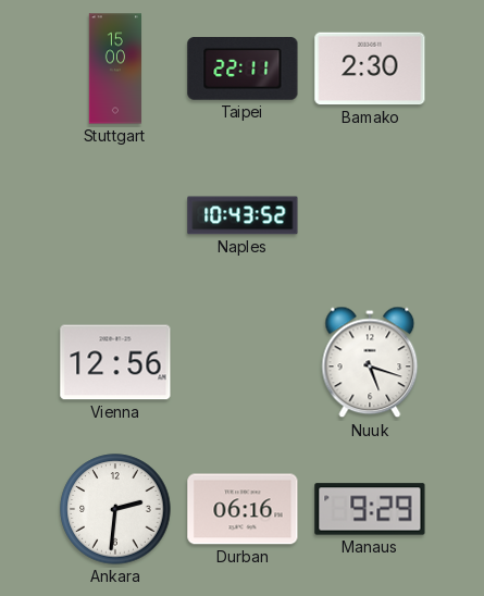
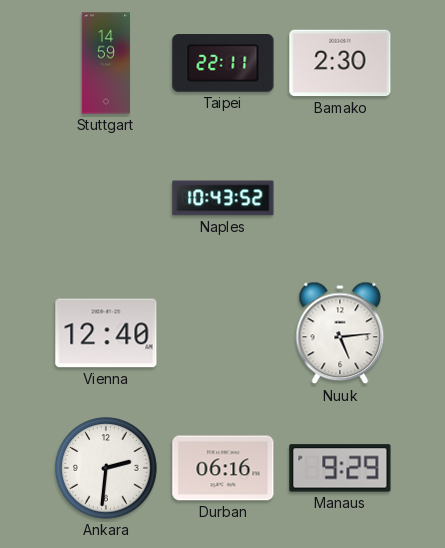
Stuttgart: 15:00 -> 14:59 (105, 63)
Vienna: 12:56 -> 12:40 (106, 333)
Nuuk: 5:18 -> 5:14 (340, 333)
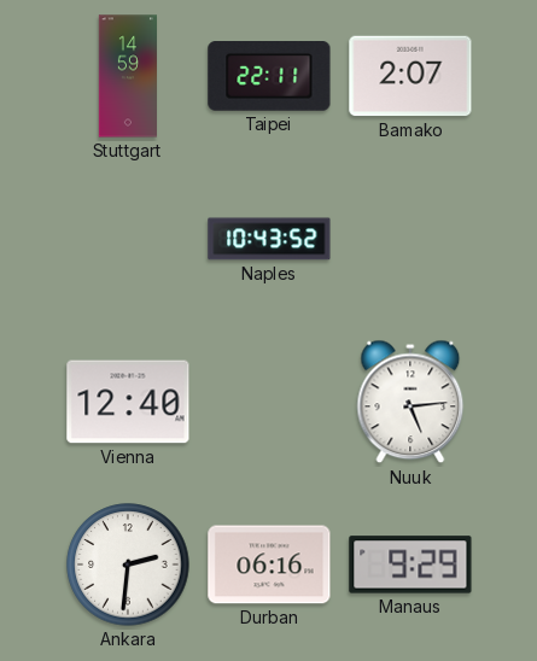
Bamako: 2:30 -> 2:07 (410, 76)
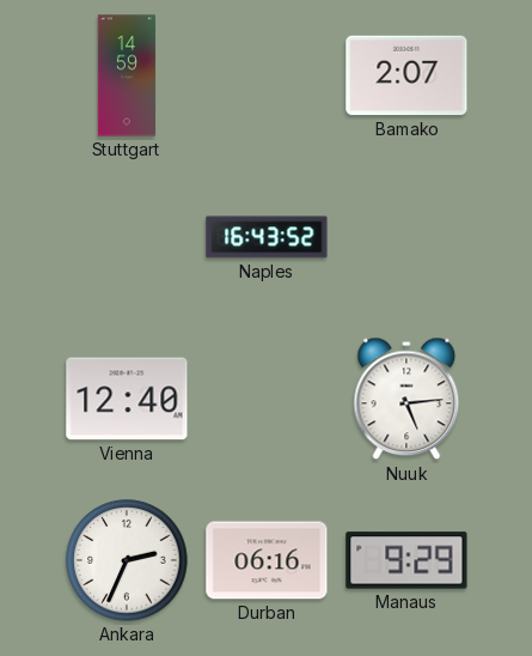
Taipei: 22:11 -> none (269, 77)
Naples: 10:43 -> 16:43 (267, 237)
Ankara: 2:31 -> 2:34 (127, 560)
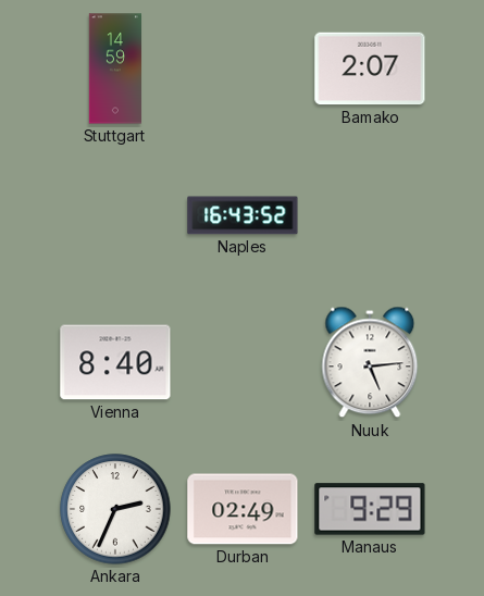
Vienna: 12:40 -> 8:40 (115, 362)
Durban: 06:16 -> 02:49 (243, 509)
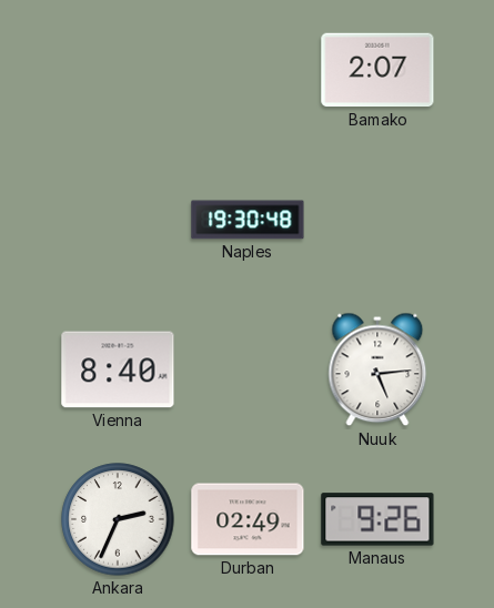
Stuttgart: 14:59 -> none (114, 69)
Naples: 16:43 -> 19:30 (248, 220)
Manaus: 9:29 -> 9:26 (377, 519)
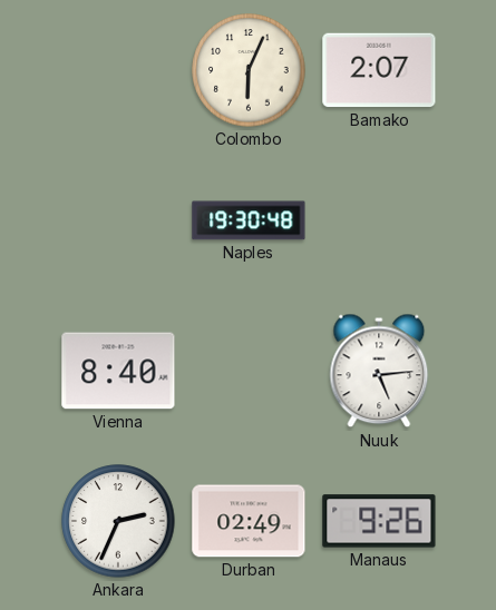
Colombo: none -> 6:04 (249, 70)
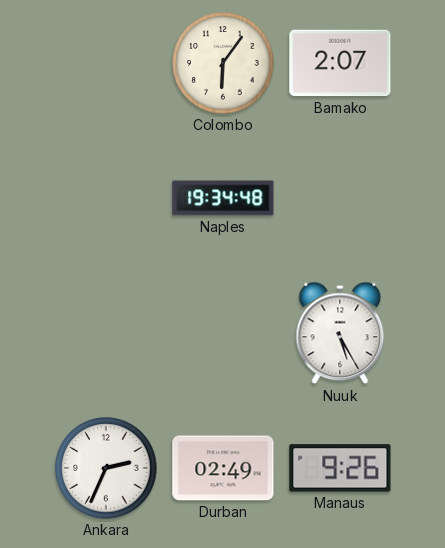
Colombo: 6:04 -> 6:06 (223, 63)
Naples: 19:30 -> 19:34 (223, 198)
Vienna: 8:40 -> none (118, 371)
Nuuk: 5:14 -> 5:25 (340, 333)
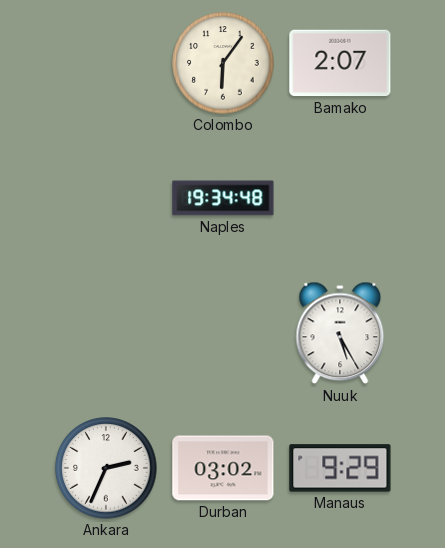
Durban: 02:49 -> 03:02 (223, 468)
Manaus: 9:26 -> 9:29 (340, 468)
